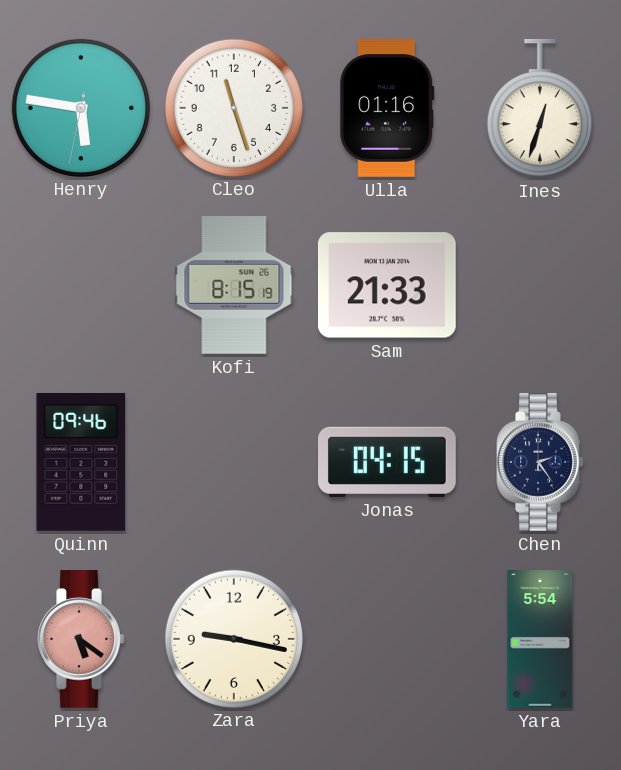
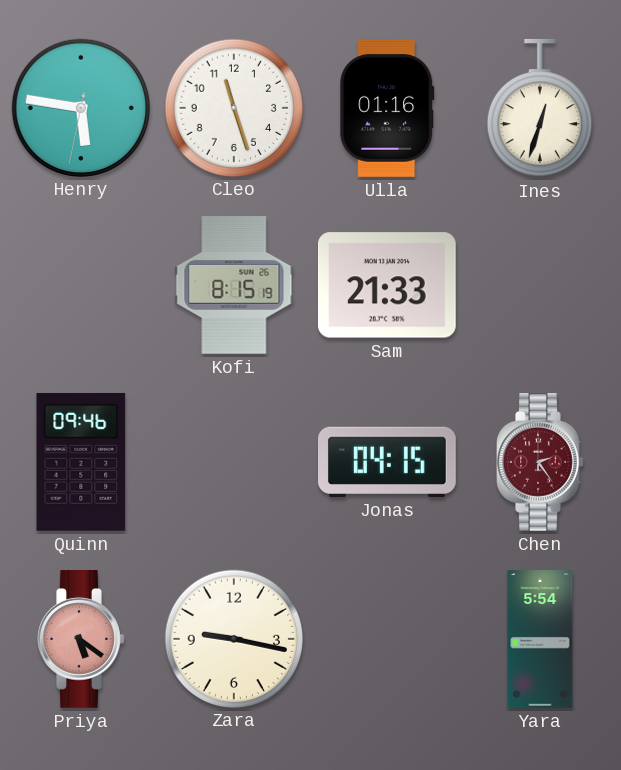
Chen dial: navy -> burgundy (540, 463)
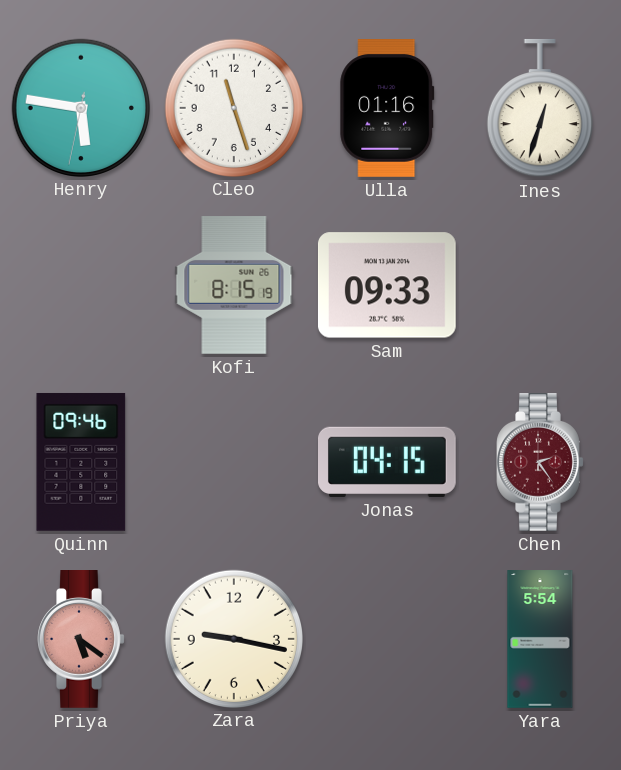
Sam: 21:33 -> 09:33 (387, 285)
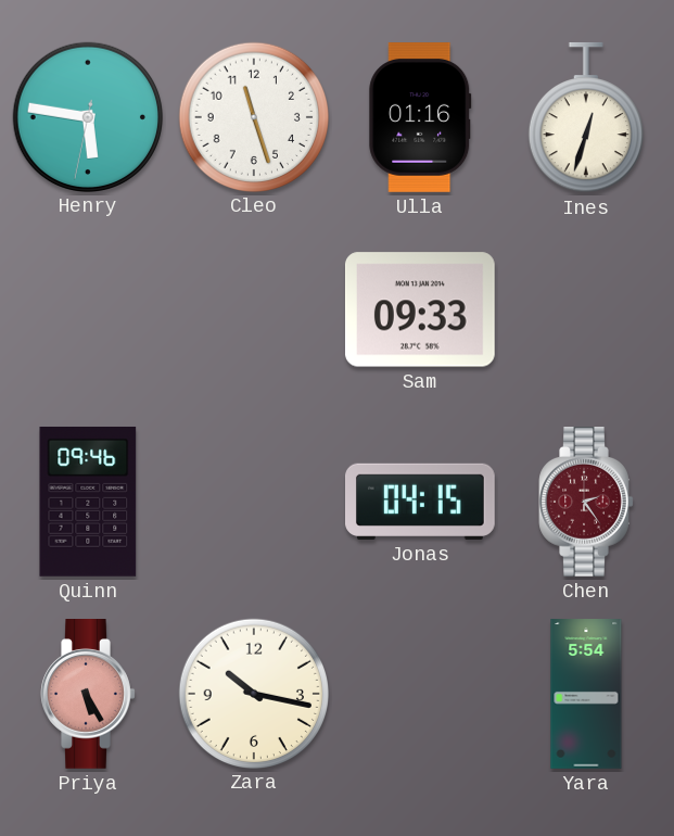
Kofi: 8:15 -> none (234, 286)
Priya: 5:21 -> 5:25 (88, 695)
Zara: 9:17 -> 10:17 (253, 693)
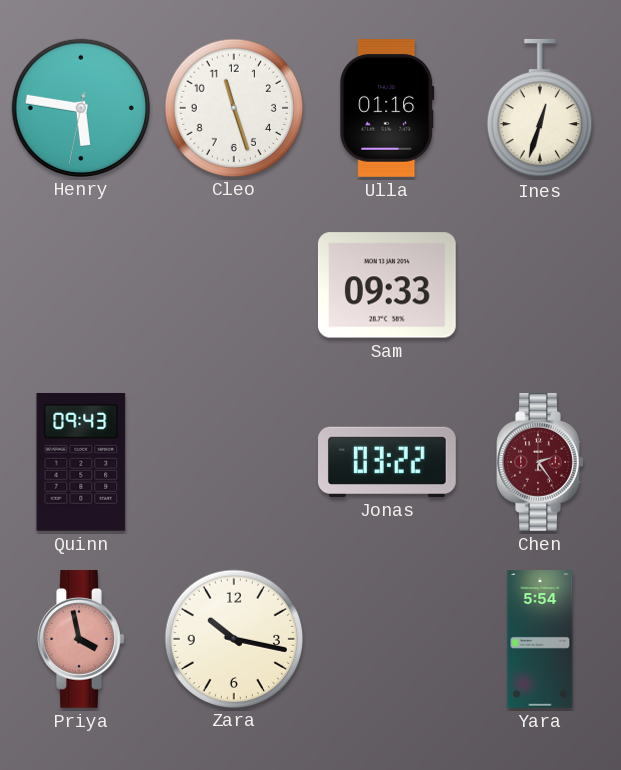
Quinn: 09:46 -> 09:43 (81, 462)
Jonas: 04:15 -> 03:22 (388, 462)
Priya: 5:25 -> 3:58 (81, 640)
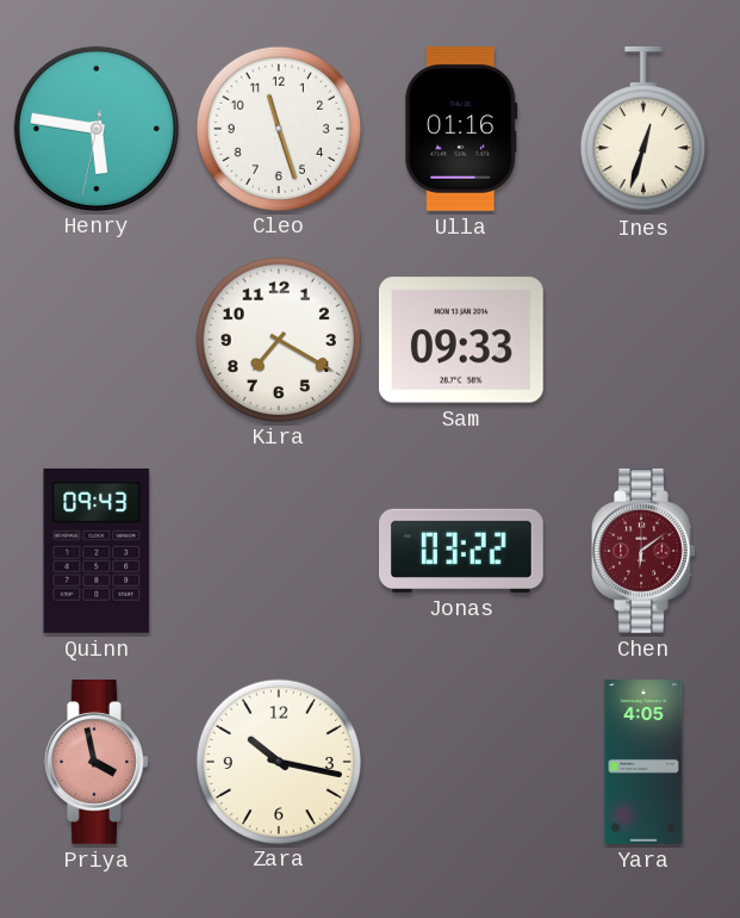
Kira: none -> 7:20 (278, 339)
Chen: 2:24 -> 6:09 (643, 552)
Yara: 5:54 -> 4:05 (643, 762)
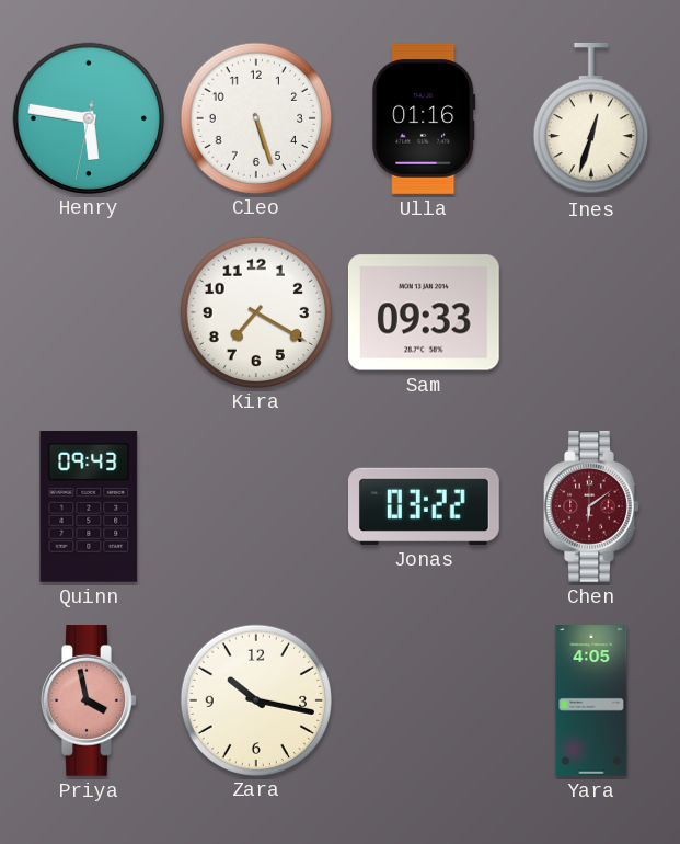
Cleo: 11:27 -> 5:27 (255, 117)
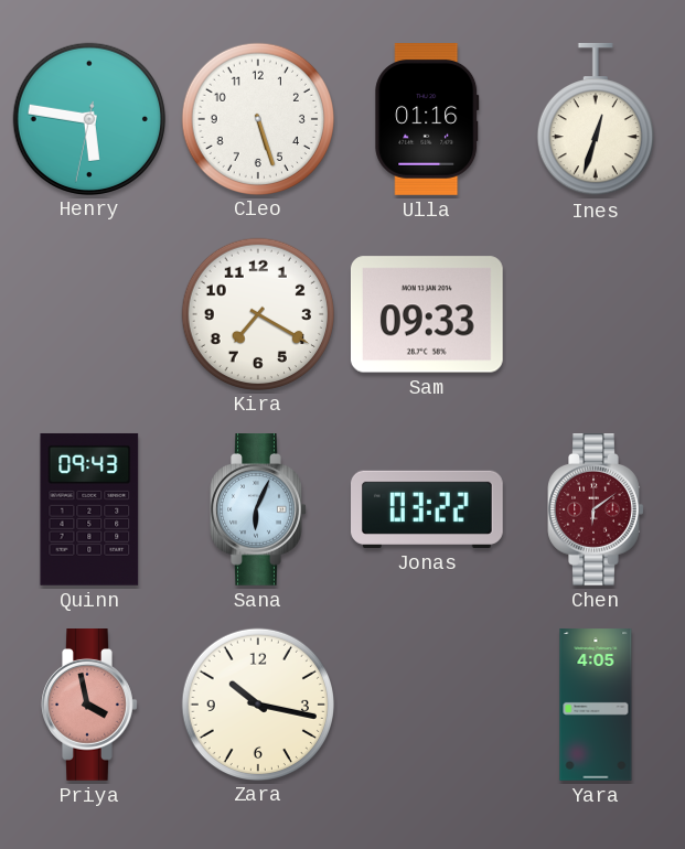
Sana: none -> 6:04 (258, 511)
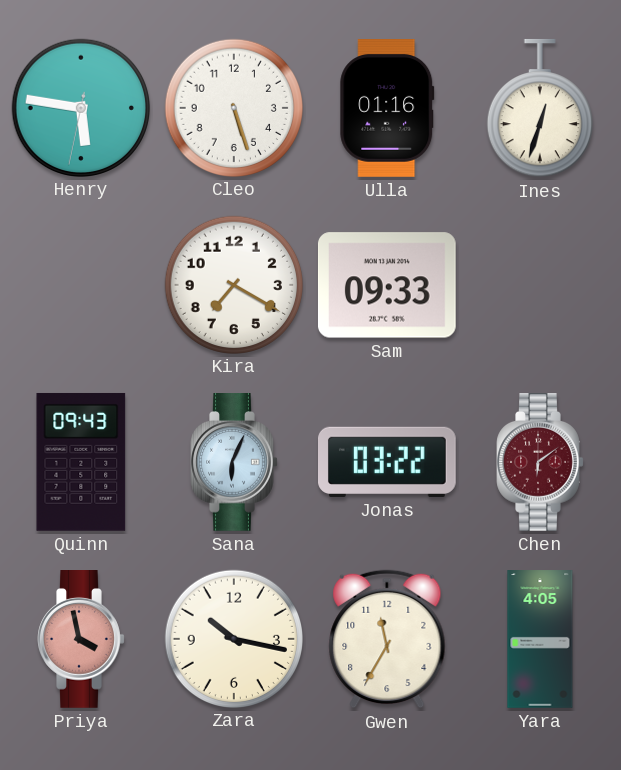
Gwen: none -> 11:35 (387, 639)
